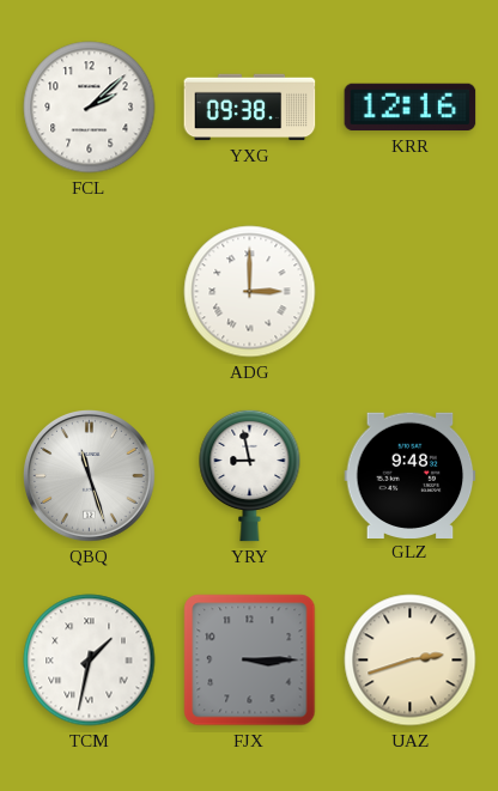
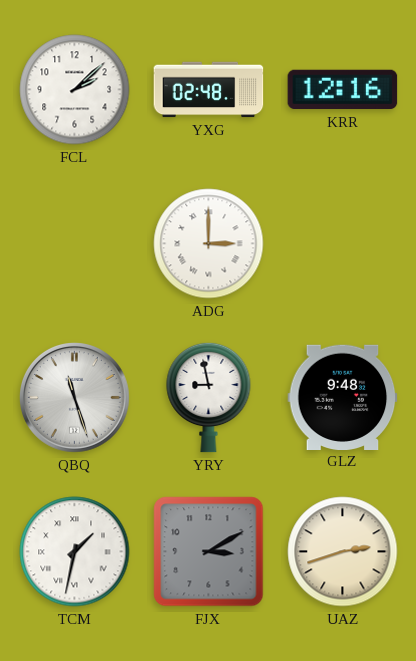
YXG: 09:38 -> 02:48 (209, 90)
FJX: 3:15 -> 3:10 (209, 552)
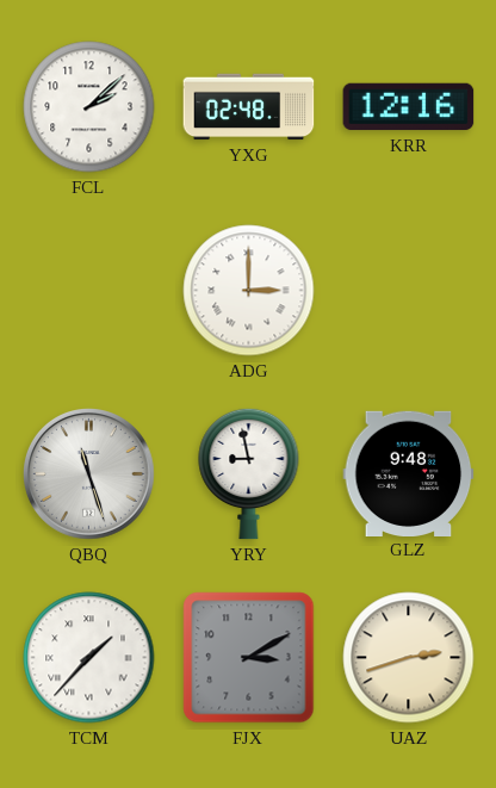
TCM: 1:32 -> 1:37 (89, 658)
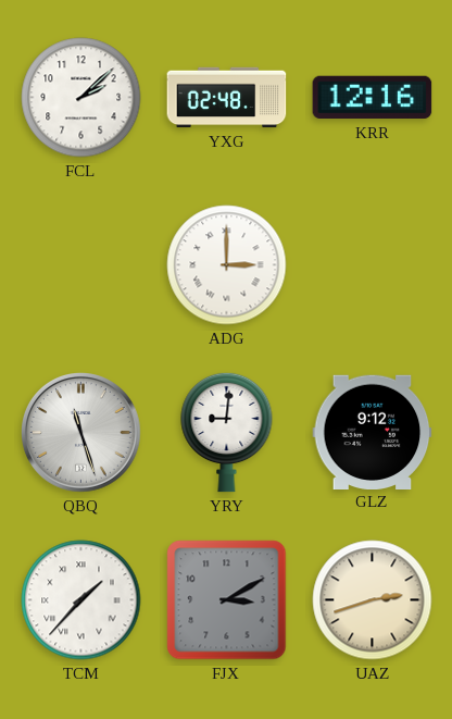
YRY: 8:58 -> 9:01 (227, 432)
GLZ: 9:48 -> 9:12 (373, 432)
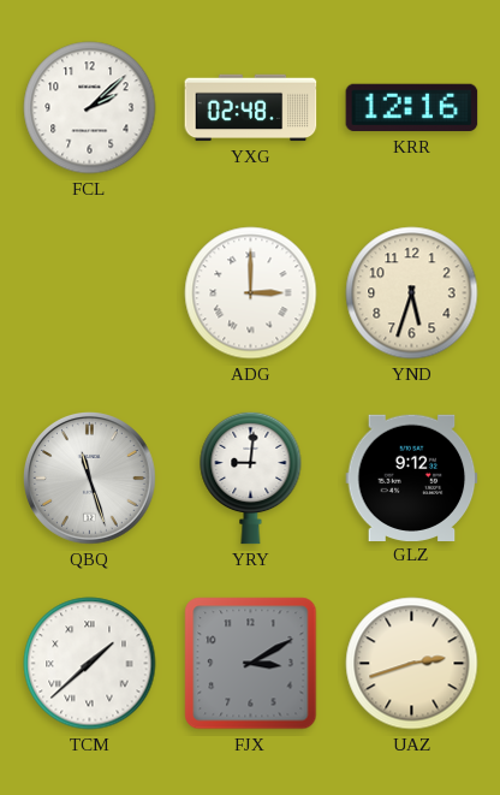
YND: none -> 5:33 (412, 293)
TCM: 1:37 -> 1:38 (90, 664)
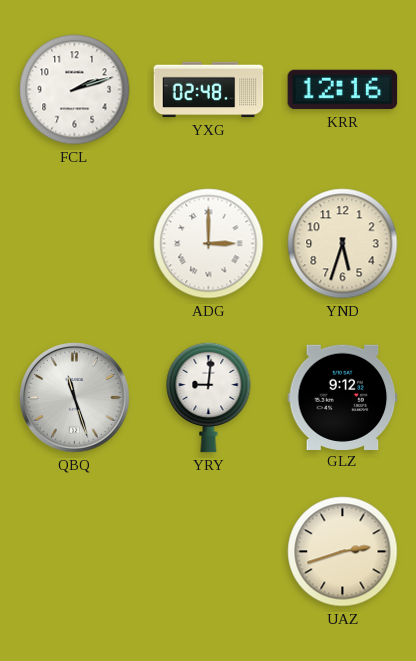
FCL: 2:08 -> 2:12 (75, 90)
TCM: 1:38 -> none (90, 664)
FJX: 3:10 -> none (251, 664)
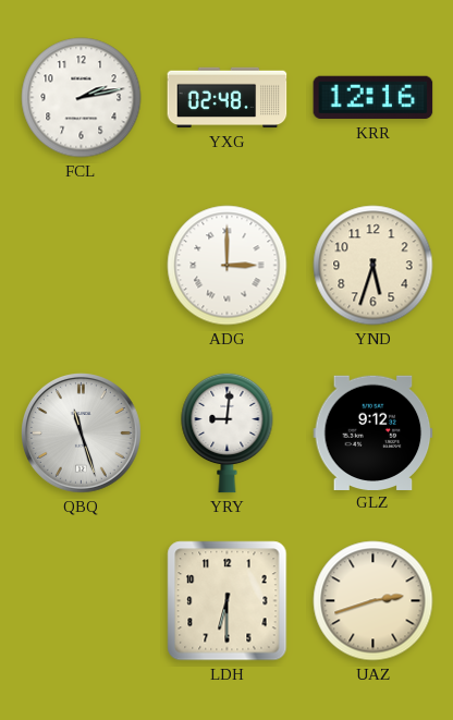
FCL: 2:12 -> 2:13 (82, 98)
LDH: none -> 6:30 (228, 601)
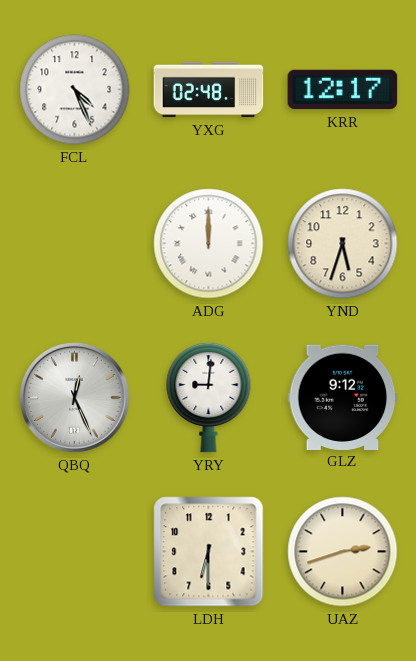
FCL: 2:13 -> 4:26 (75, 90)
KRR: 12:16 -> 12:17 (343, 90)
ADG: 3:00 -> 12:00 (209, 244)
QBQ: 11:27 -> 12:26 (75, 398)
